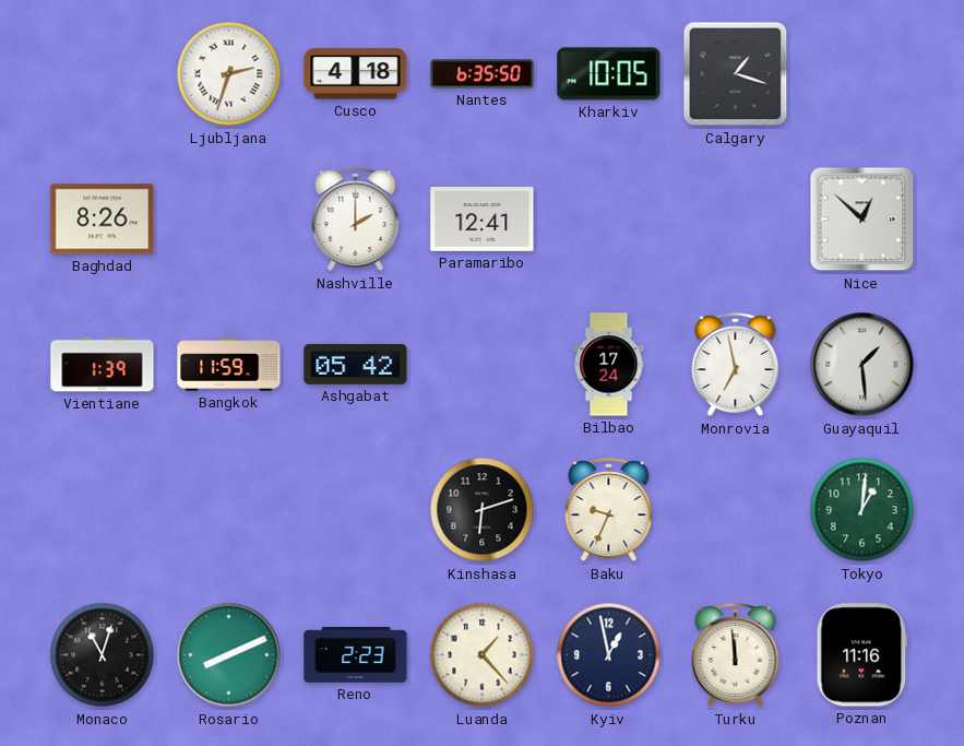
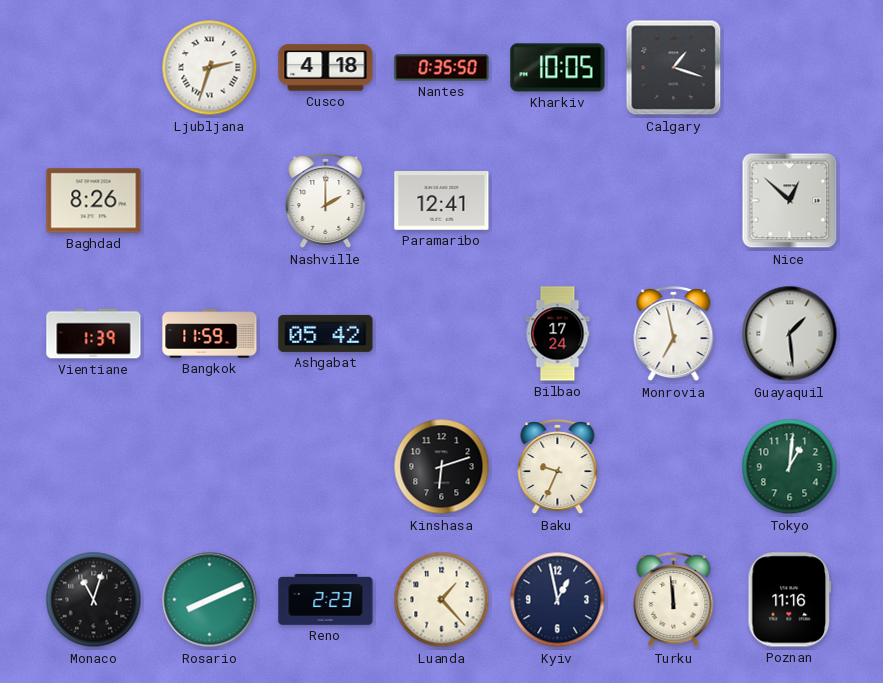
Nantes: 6:35 -> 0:35 (442, 68)
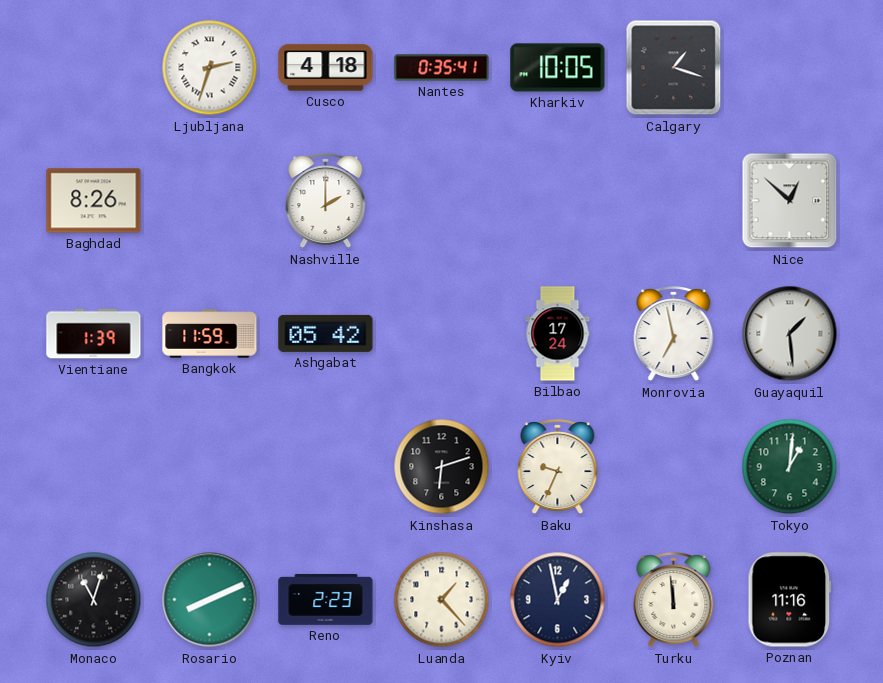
Nantes: 0:35:50 -> 0:35:41 (442, 68)
Paramaribo: 12:41 -> none (442, 201)
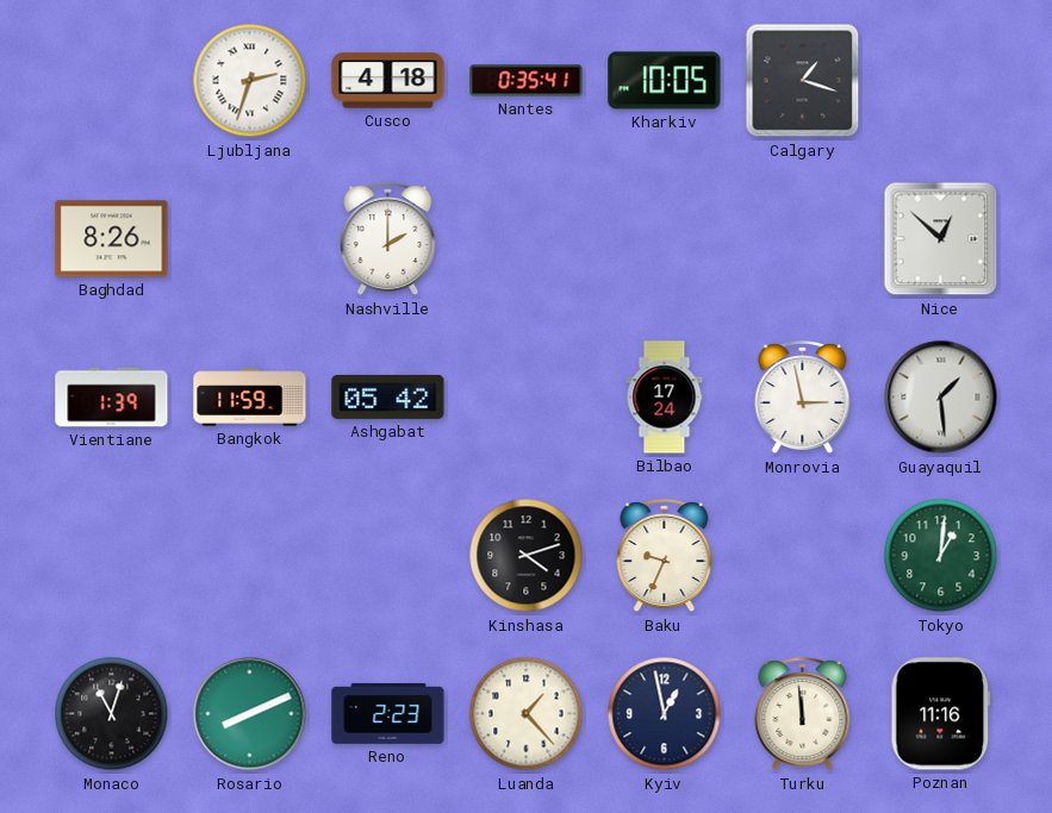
Monrovia: 6:58 -> 2:58 (803, 398)
Kinshasa: 6:12 -> 4:12 (527, 556)
